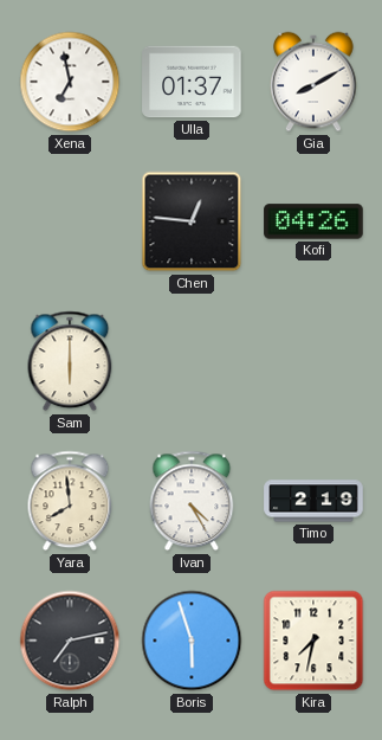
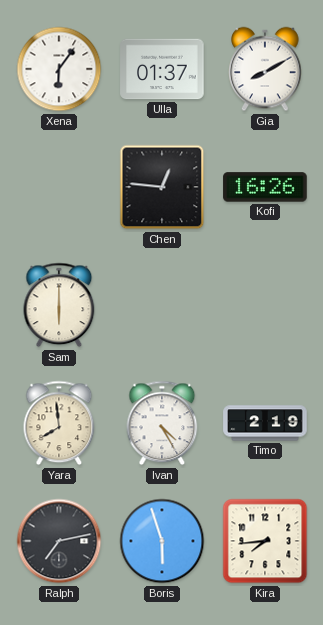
Xena: 6:58 -> 6:06 (59, 69)
Kofi: 04:26 -> 16:26 (265, 187)
Kira: 7:32 -> 7:44 (265, 541)
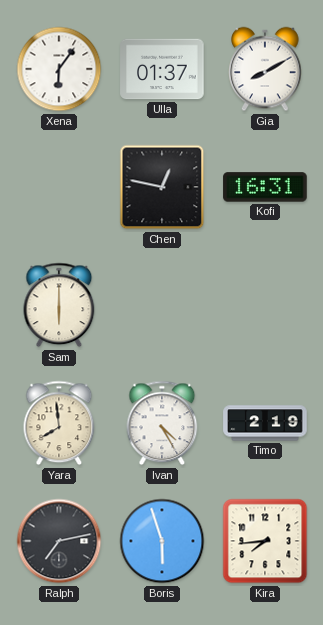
Chen: 12:46 -> 12:47 (162, 187)
Kofi: 16:26 -> 16:31 (265, 187)
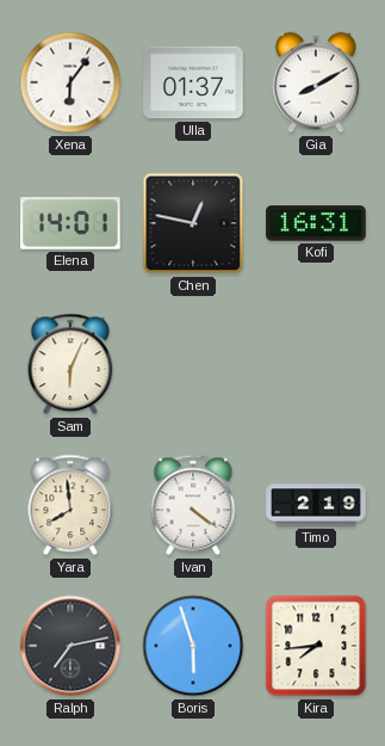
Elena: none -> 14:01 (70, 223)
Sam: 6:00 -> 6:04 (70, 364)
Ivan: 4:25 -> 4:21 (193, 505)
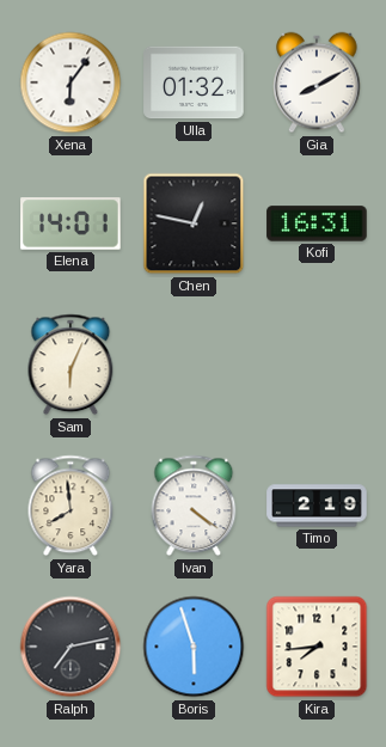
Ulla: 01:37 -> 01:32 (194, 82)
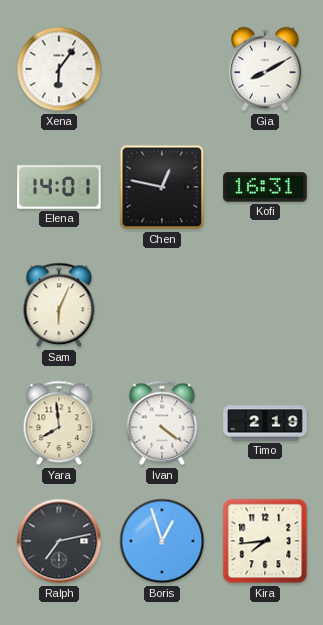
Ulla: 01:32 -> none (194, 82)
Boris: 5:57 -> 12:57 (162, 541)
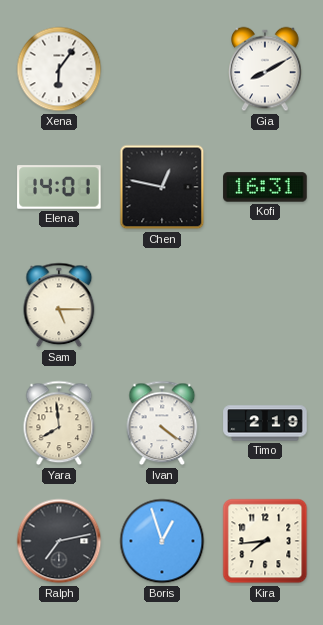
Sam: 6:04 -> 5:15 (59, 305)
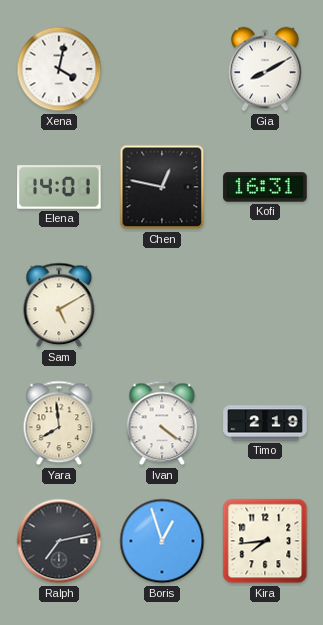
Xena: 6:06 -> 4:02 (59, 69)
Sam: 5:15 -> 5:10 (59, 305)
